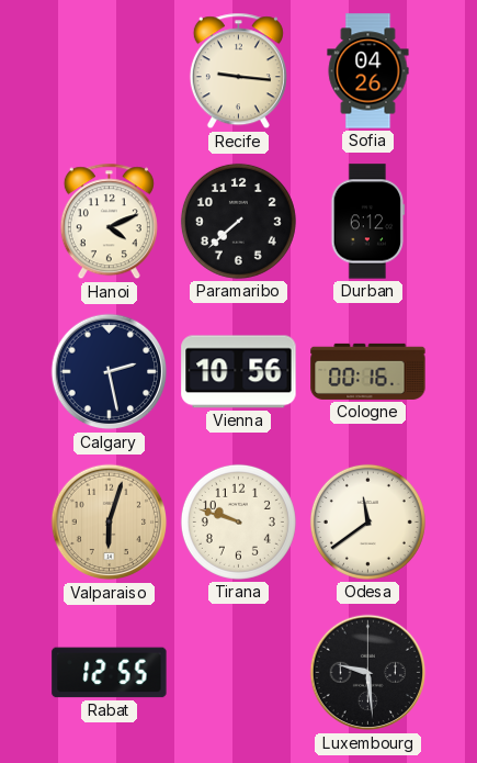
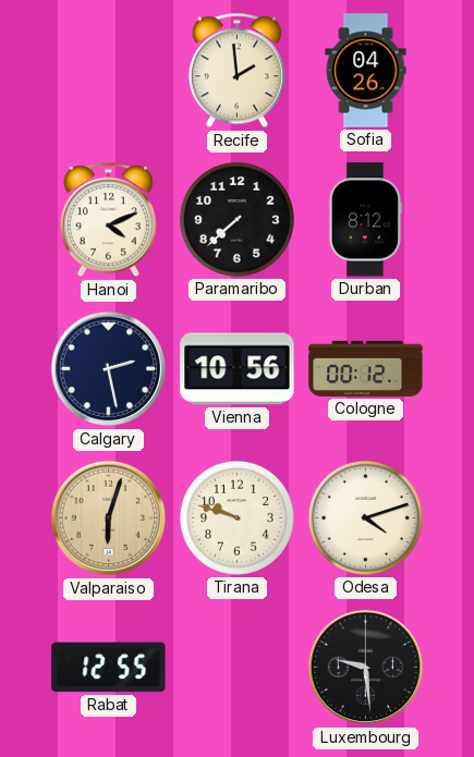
Recife: 9:16 -> 1:59 (236, 71)
Durban: 6:12 -> 8:12 (366, 220)
Cologne: 00:16 -> 00:12 (366, 368)
Odesa: 11:39 -> 4:12 (365, 517)
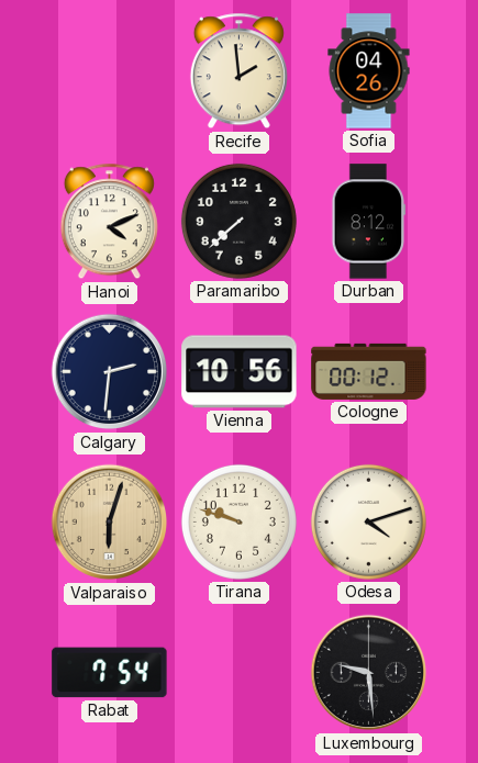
Calgary: 2:28 -> 2:31 (110, 372)
Rabat: 12:55 -> 7:54 (110, 673)
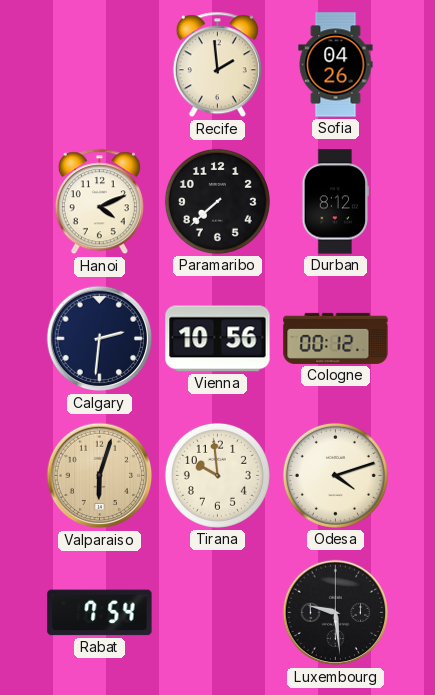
Tirana: 9:48 -> 9:59 (217, 475)
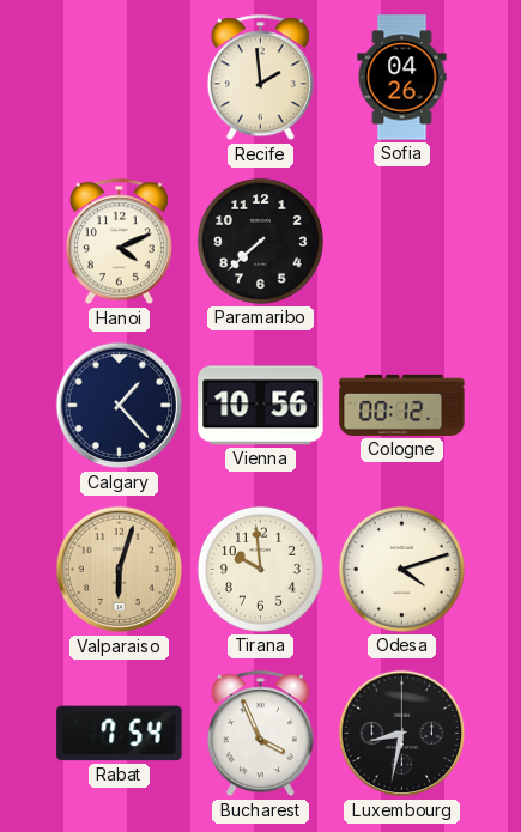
Durban: 8:12 -> none (336, 202)
Calgary: 2:31 -> 1:23 (120, 406)
Bucharest: none -> 3:56 (260, 734)
Luxembourg: 9:29 -> 8:32 (402, 734)
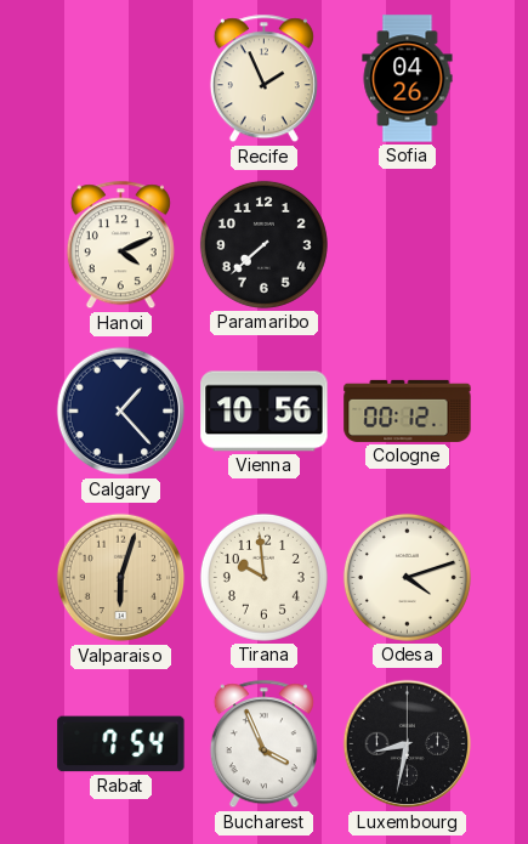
Recife: 1:59 -> 1:56 (263, 79)
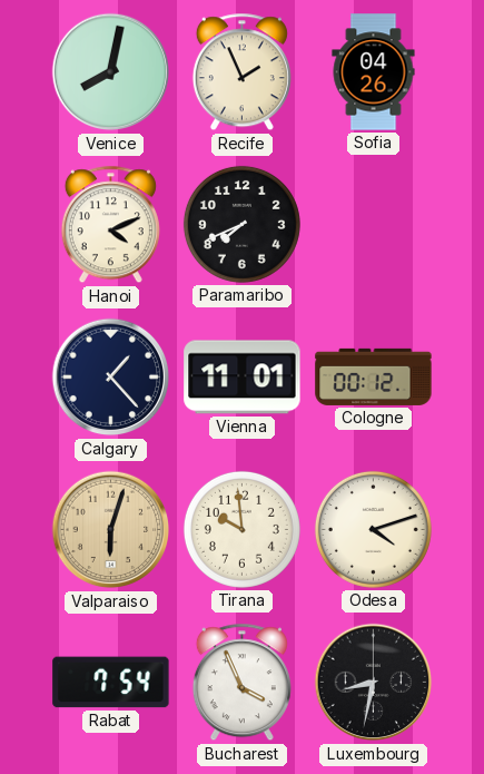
Venice: none -> 8:02 (111, 72)
Paramaribo: 7:38 -> 7:41 (241, 224)
Vienna: 10:56 -> 11:01 (243, 378)
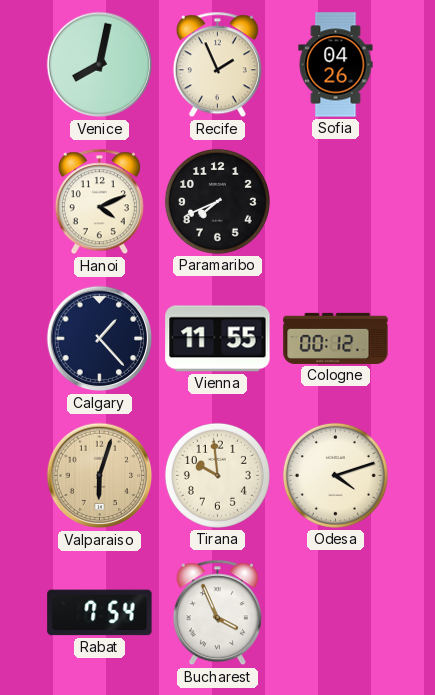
Vienna: 11:01 -> 11:55 (218, 339)
Luxembourg: 8:32 -> none (374, 683)
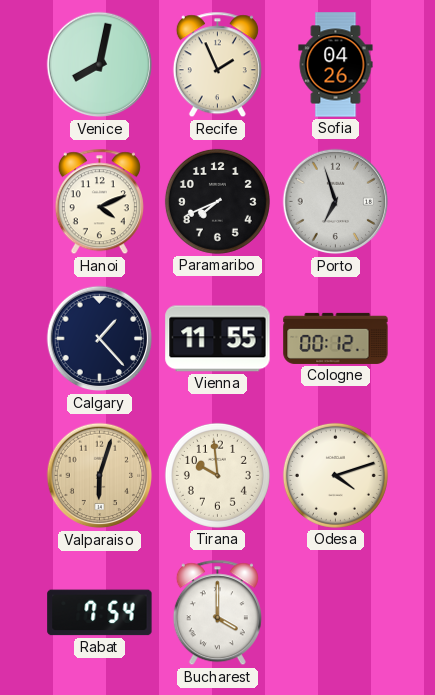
Porto: none -> 6:57 (336, 202)
Bucharest: 3:56 -> 4:00 (217, 613)
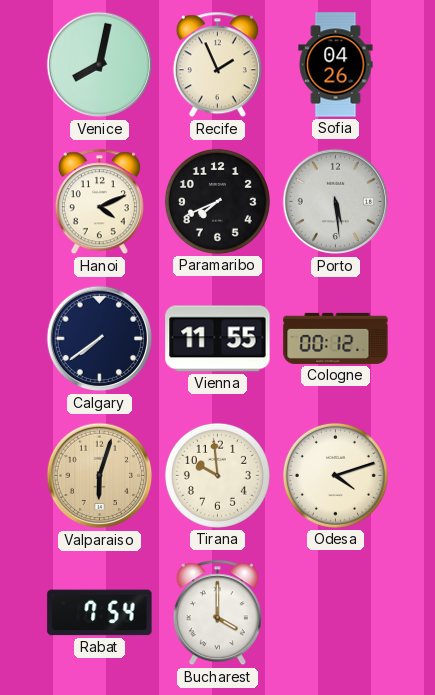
Porto: 6:57 -> 5:29 (336, 202)
Calgary: 1:23 -> 7:39 (100, 339)
